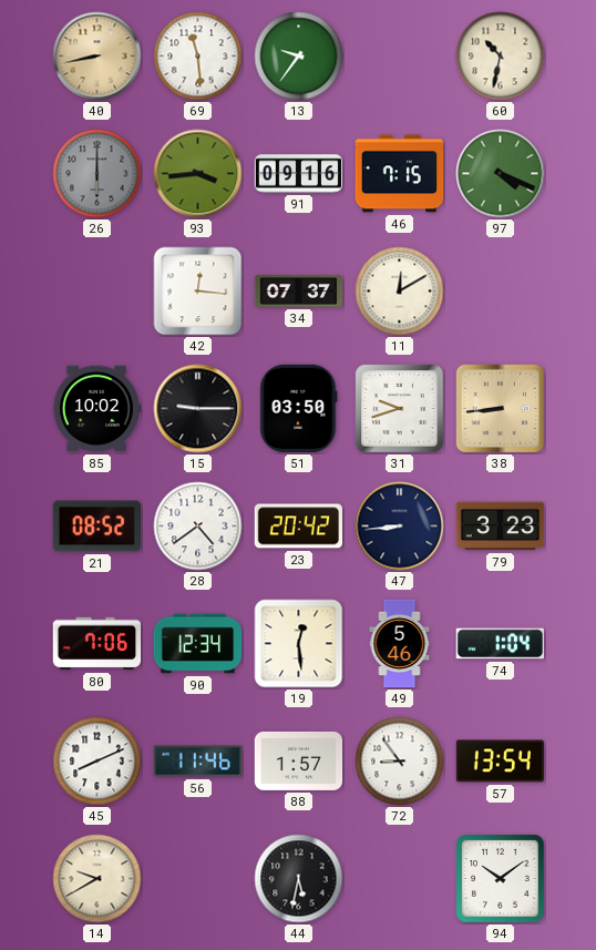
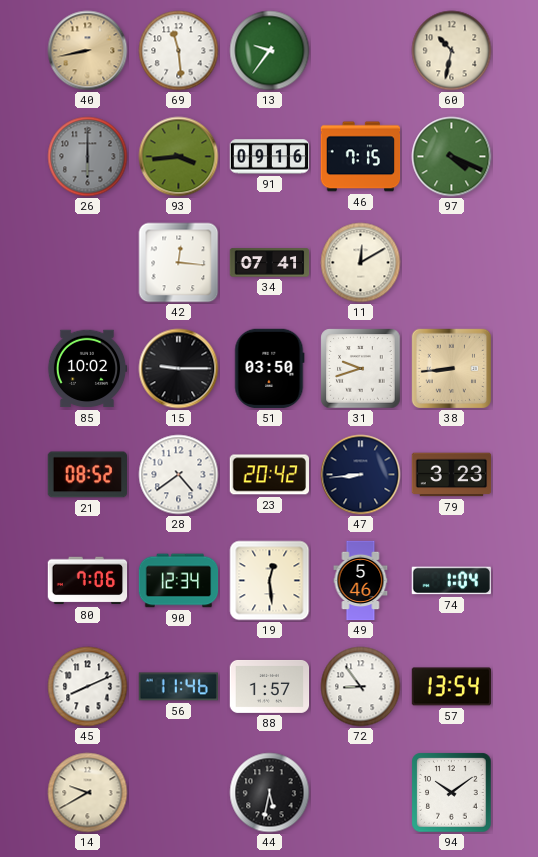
34: 07:37 -> 07:41 (270, 263)
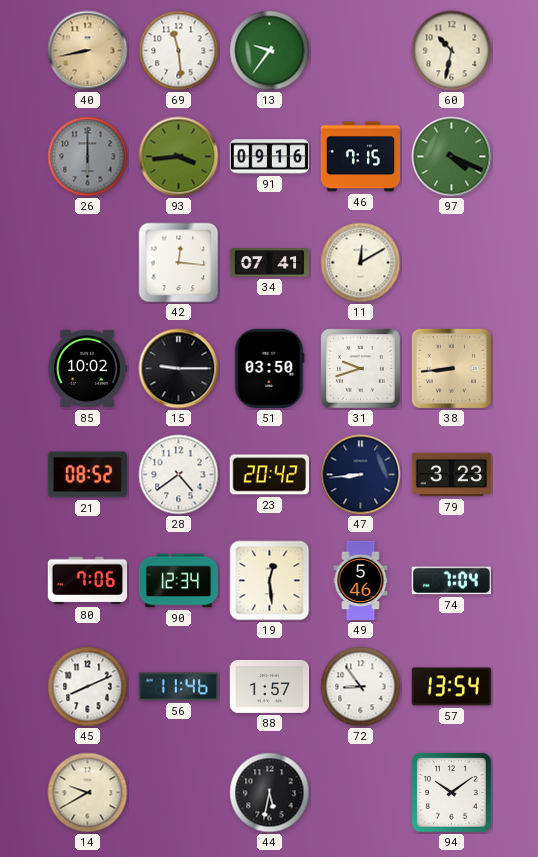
74: 1:04 -> 7:04 (451, 581)
